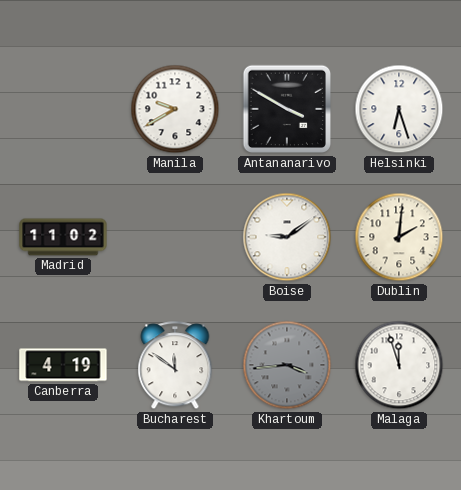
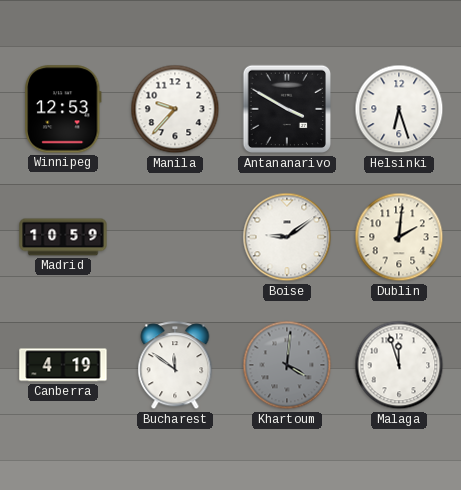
Winnipeg: none -> 12:53 (64, 109)
Manila: 9:40 -> 9:37 (175, 109)
Madrid: 11:02 -> 10:59 (63, 237)
Khartoum: 3:44 -> 4:01 (287, 365)
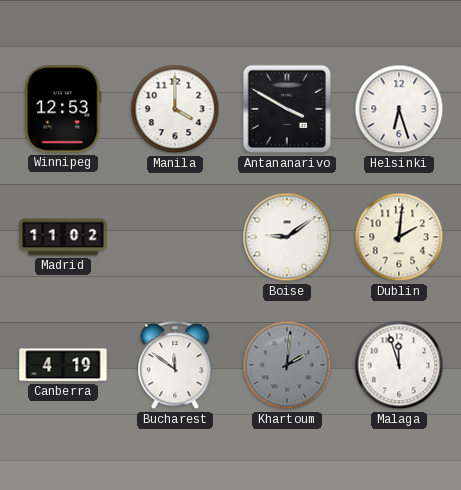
Manila: 9:37 -> 4:00 (175, 109)
Madrid: 10:59 -> 11:02 (63, 237)
Khartoum: 4:01 -> 2:01 (287, 365)
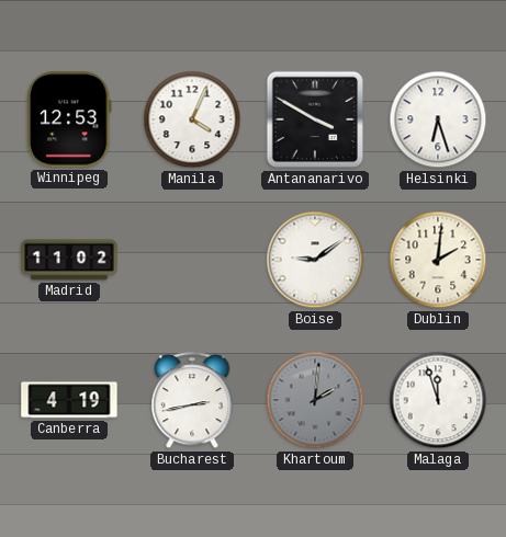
Manila: 4:00 -> 4:04 (192, 119)
Bucharest: 11:51 -> 2:43 (192, 401)
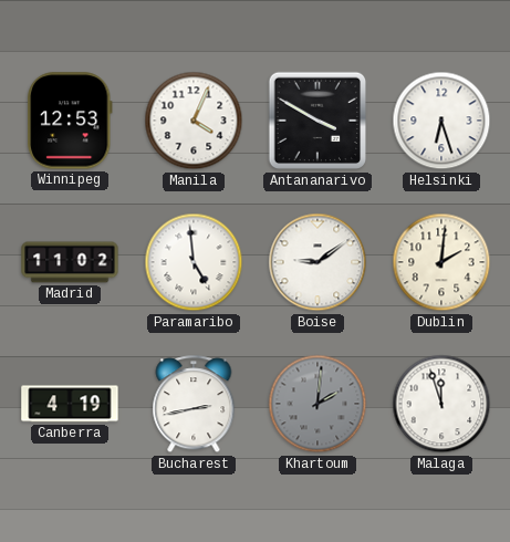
Paramaribo: none -> 4:59 (194, 262)
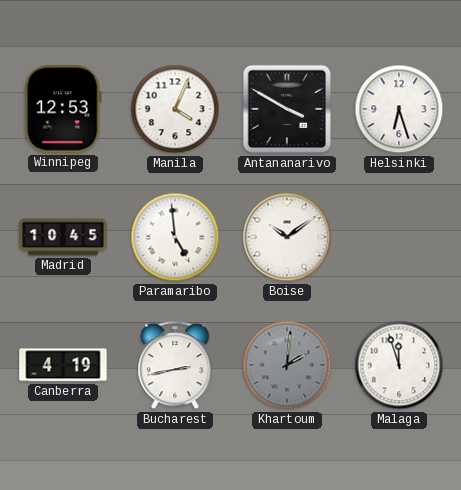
Madrid: 11:02 -> 10:45 (63, 237)
Boise: 9:09 -> 10:09 (287, 237)
Dublin: 2:01 -> none (441, 262)
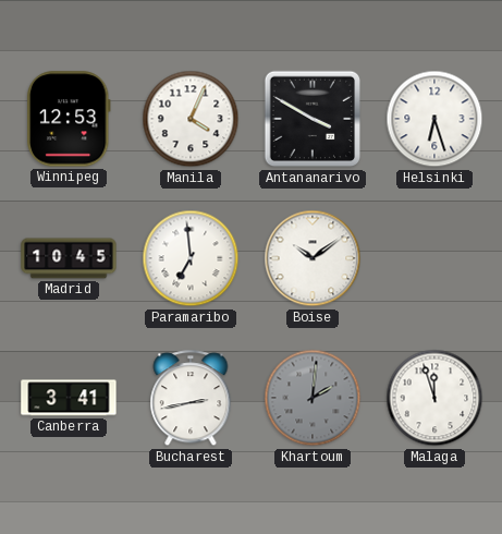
Paramaribo: 4:59 -> 6:59 (191, 258)
Canberra: 4:19 -> 3:41 (69, 398)
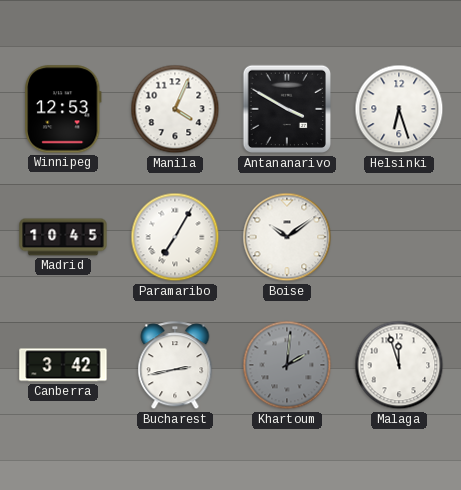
Paramaribo: 6:59 -> 7:05 (175, 237)
Canberra: 3:41 -> 3:42 (63, 365)
